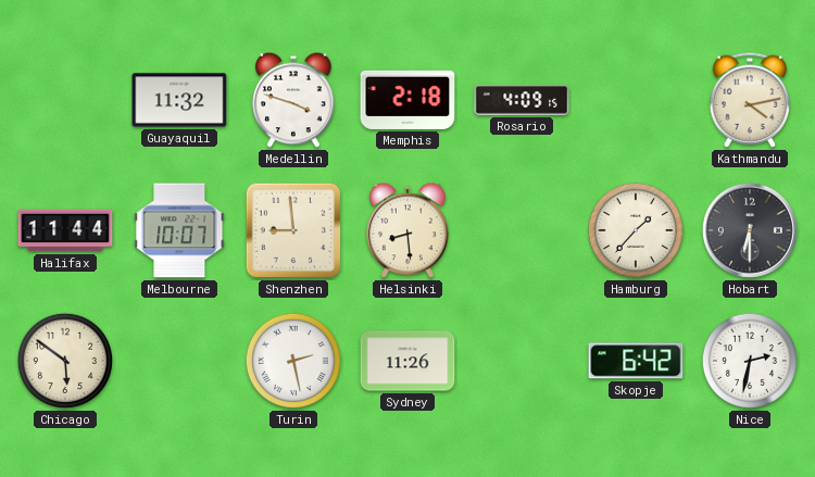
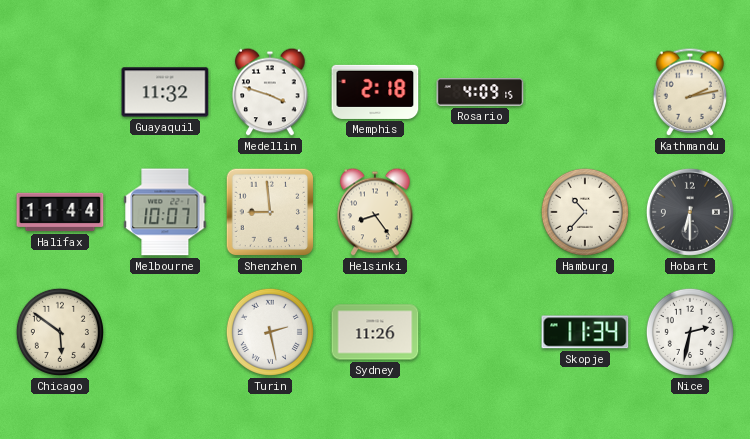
Kathmandu: 4:13 -> 2:13 (690, 92)
Helsinki: 8:29 -> 8:24 (375, 212)
Hamburg: 1:37 -> 10:37 (585, 212)
Skopje: 6:42 -> 11:34 (585, 332)
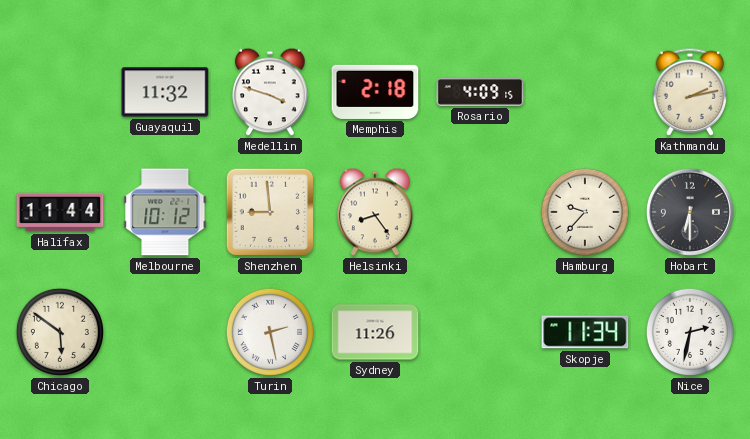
Melbourne: 10:07 -> 10:12 (165, 212)
Hamburg: 10:37 -> 9:37 (585, 212)
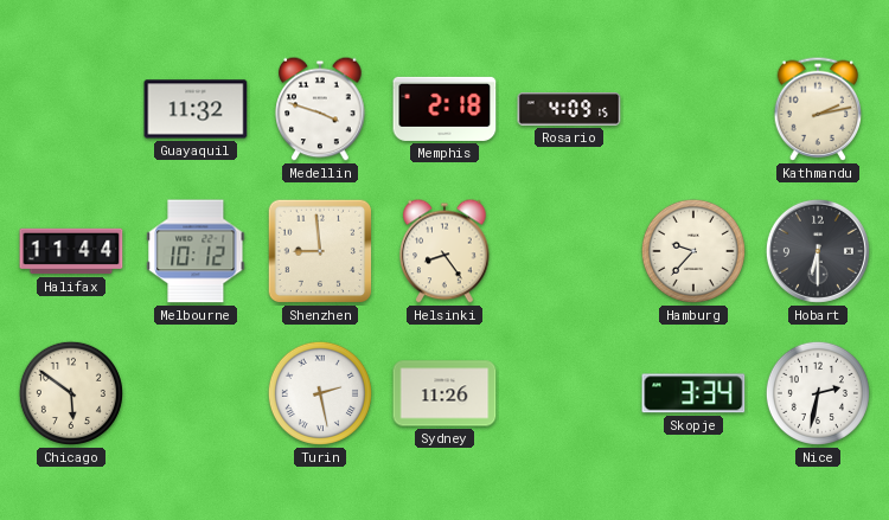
Skopje: 11:34 -> 3:34 (693, 393)
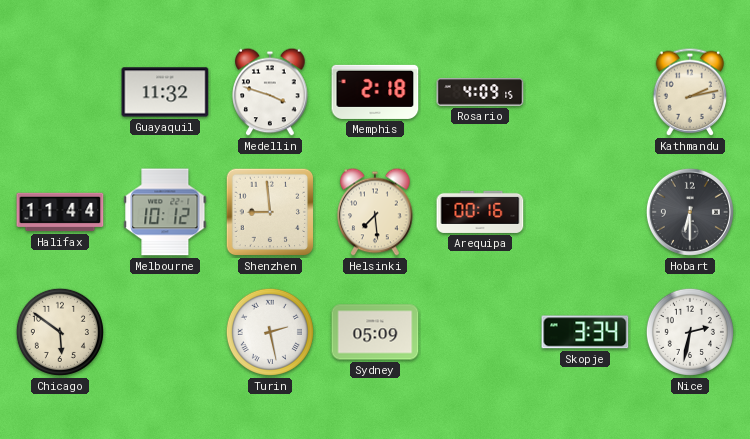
Helsinki: 8:24 -> 7:29 (375, 212)
Arequipa: none -> 00:16 (480, 212)
Hamburg: 9:37 -> none (693, 251)
Sydney: 11:26 -> 05:09 (375, 332)
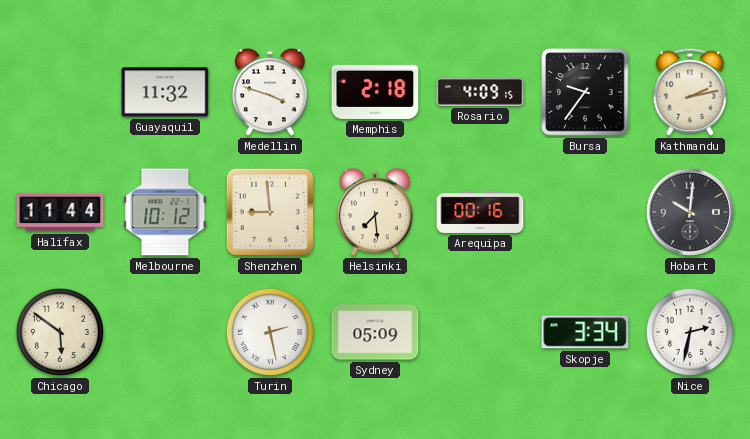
Bursa: none -> 9:36 (585, 92)
Hobart: 6:30 -> 10:01 (690, 212)
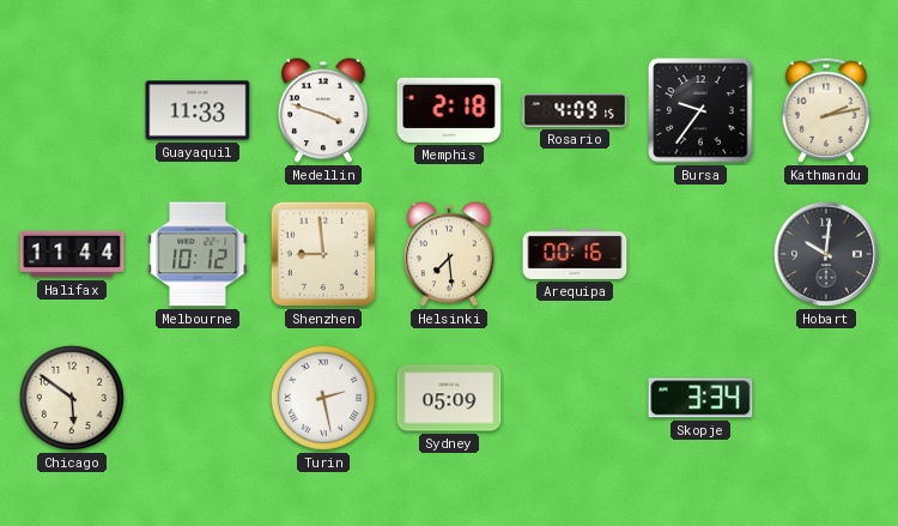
Guayaquil: 11:32 -> 11:33 (198, 110)
Nice: 2:32 -> none (690, 332)
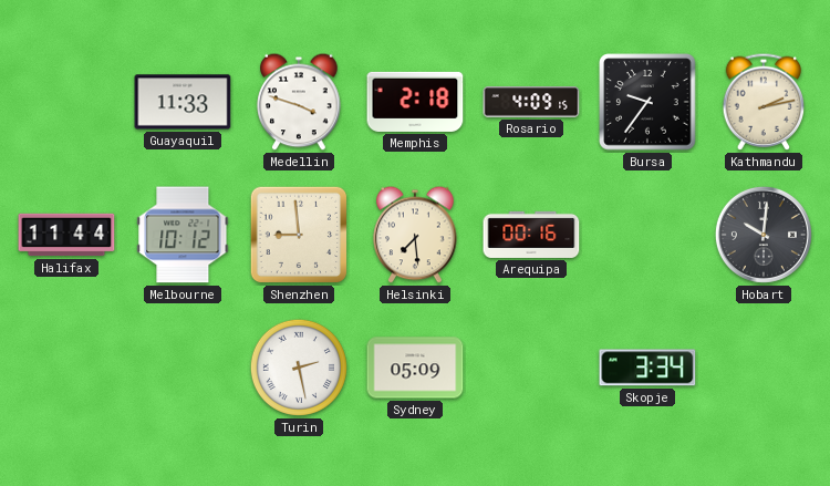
Chicago: 5:51 -> none (72, 398)
